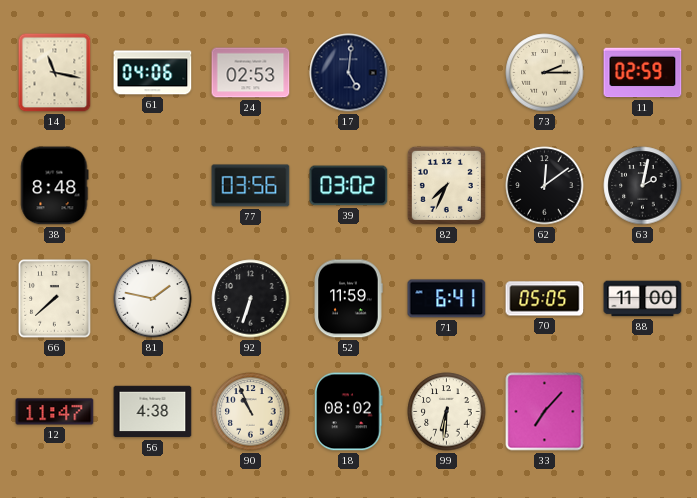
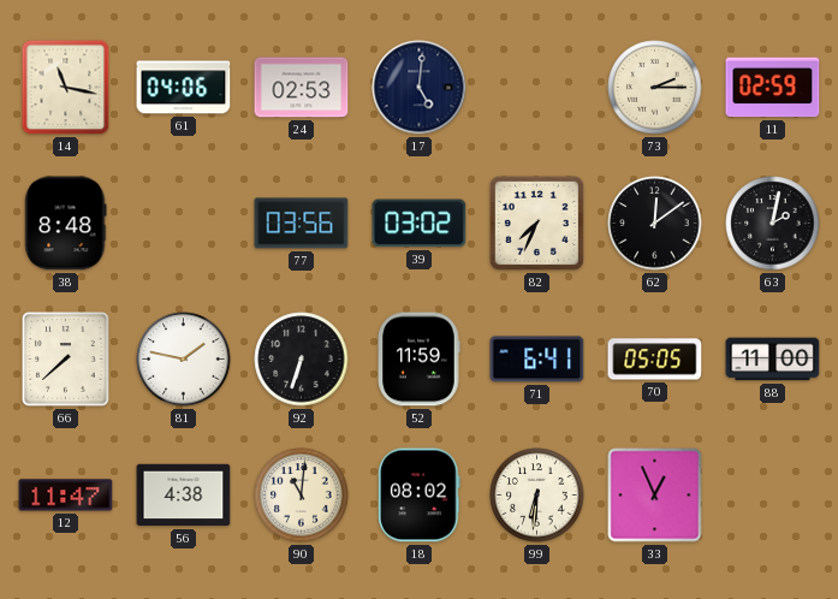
90: 10:56 -> 11:01 (302, 496)
33: 7:07 -> 12:56 (655, 496)
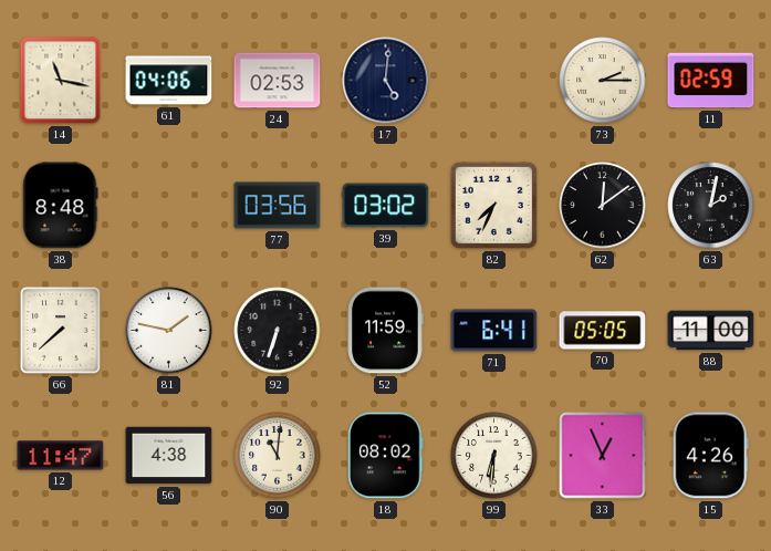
15: none -> 4:26 (710, 456)
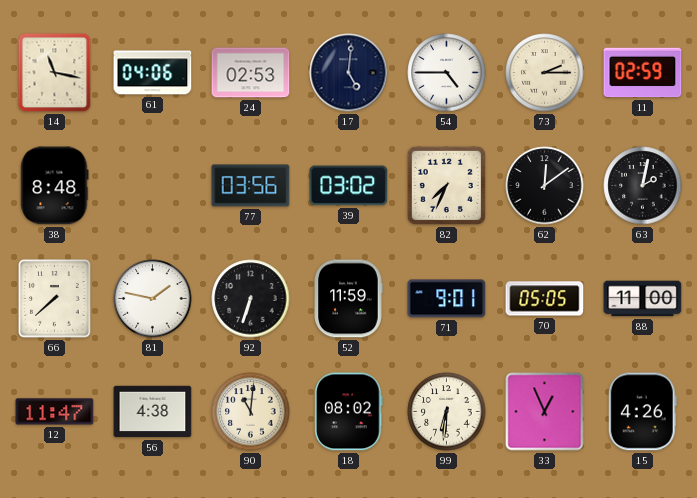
54: none -> 4:45 (447, 73)
71: 6:41 -> 9:01 (447, 299)
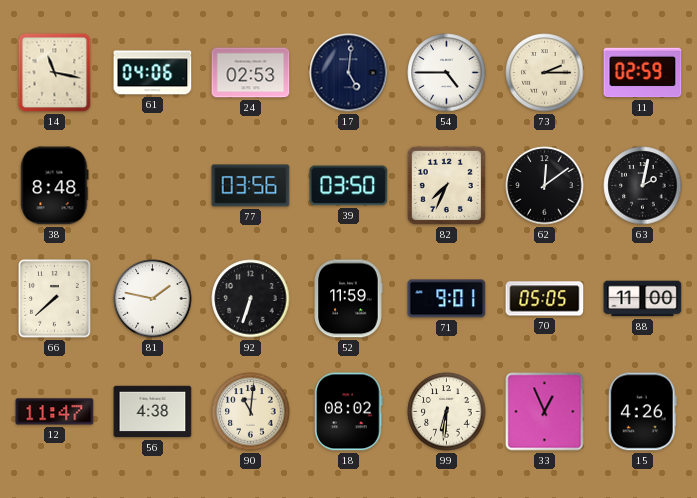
39: 03:02 -> 03:50 (349, 186)
